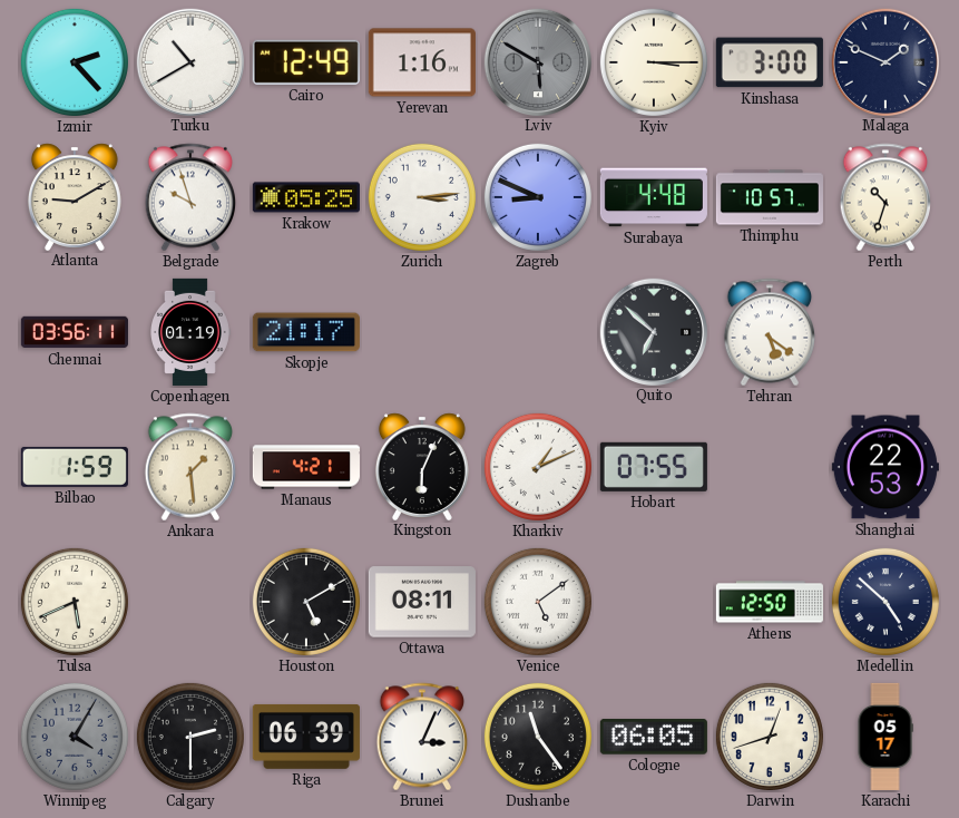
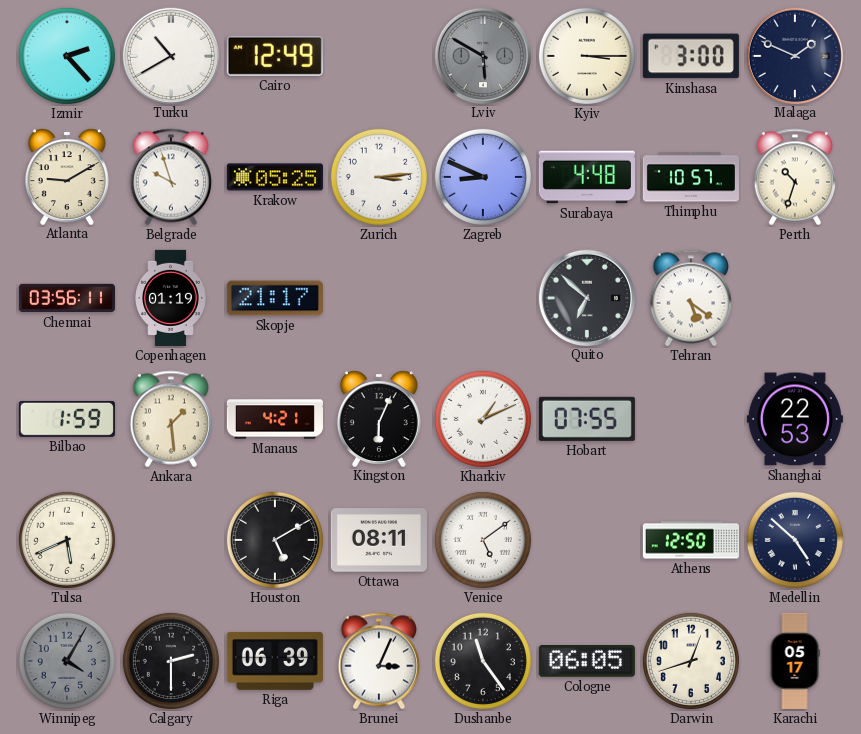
Yerevan: 1:16 -> none (422, 62)
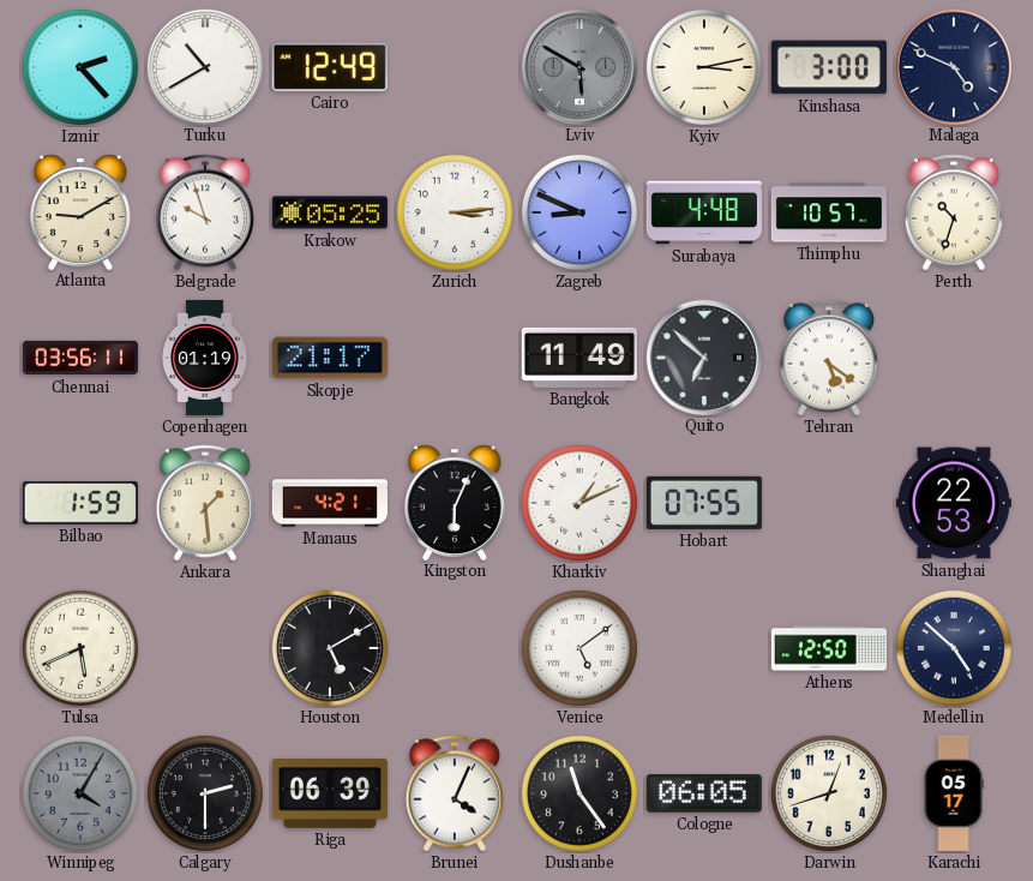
Kyiv: 3:15 -> 3:13 (704, 67)
Malaga: 1:49 -> 4:49 (953, 66)
Bangkok: none -> 11:49 (579, 358)
Ottawa: 08:11 -> none (379, 540)
Brunei: 3:04 -> 4:04 (454, 793)
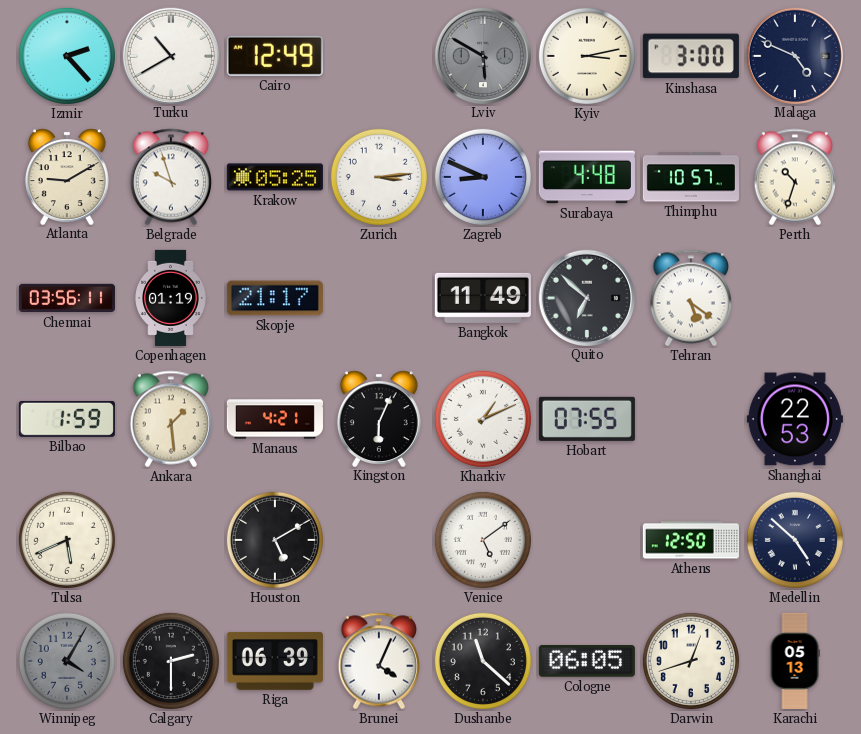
Dushanbe: 11:24 -> 11:22 (483, 661)
Karachi: 05:17 -> 05:13 (795, 661)
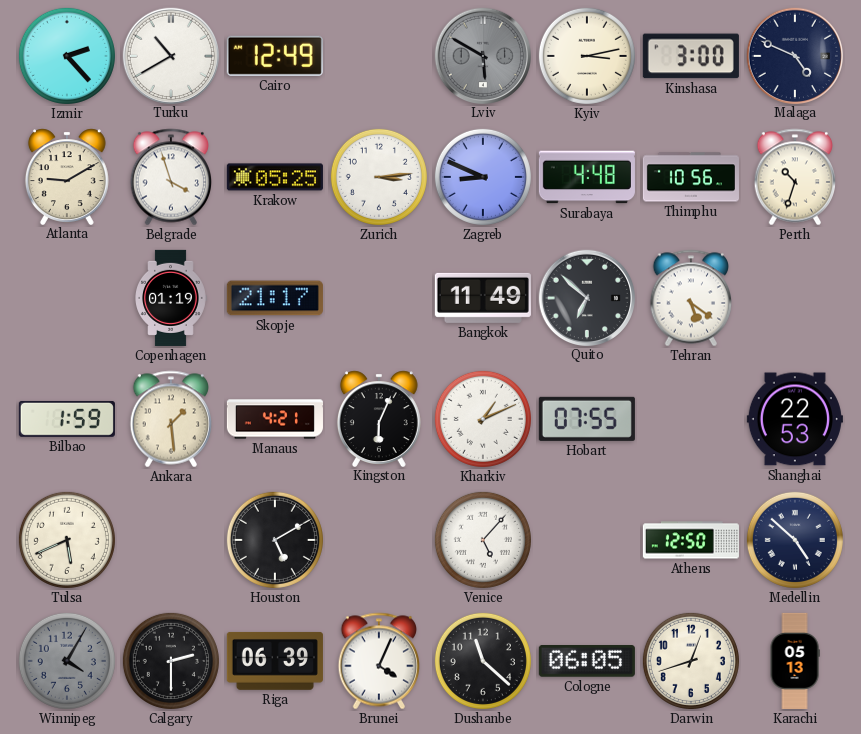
Belgrade: 9:57 -> 3:57 (170, 177)
Thimphu: 10:57 -> 10:56 (691, 177)
Chennai: 03:56 -> none (67, 298)
Venice: 5:09 -> 5:07 (483, 540)
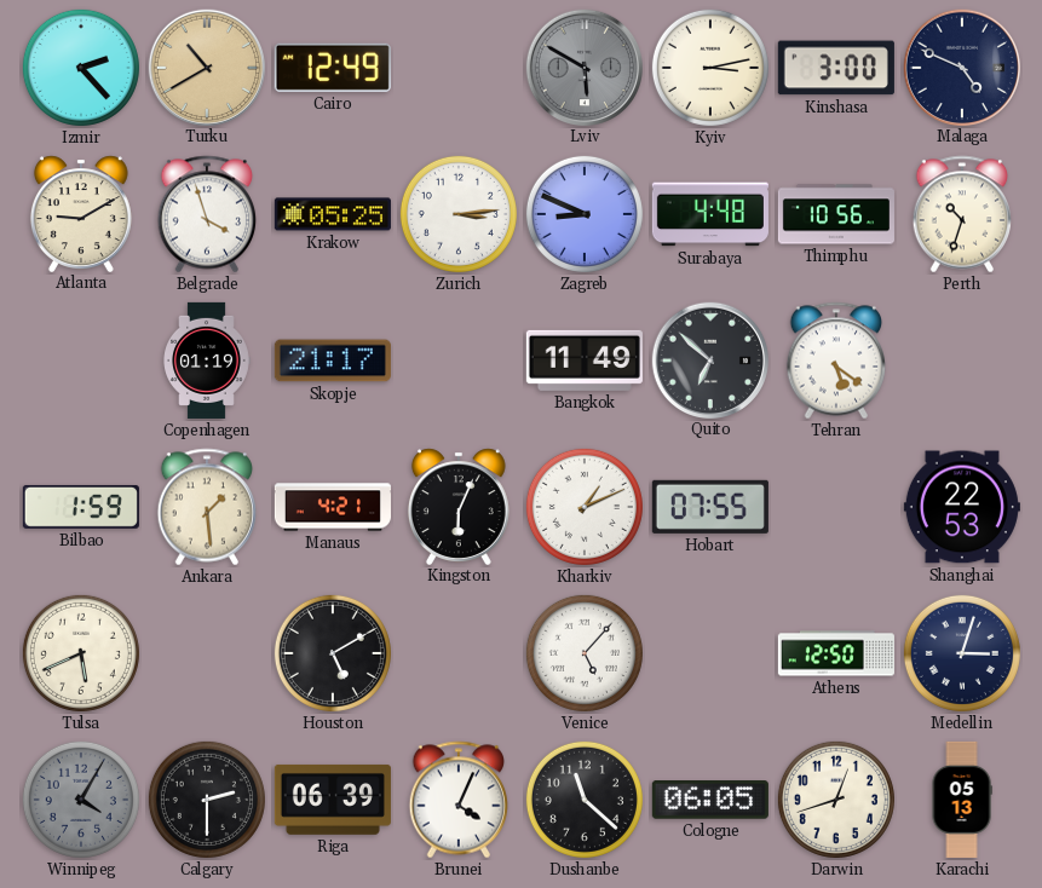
Turku dial: white -> champagne (206, 67)
Medellin: 4:52 -> 3:03 (962, 653)
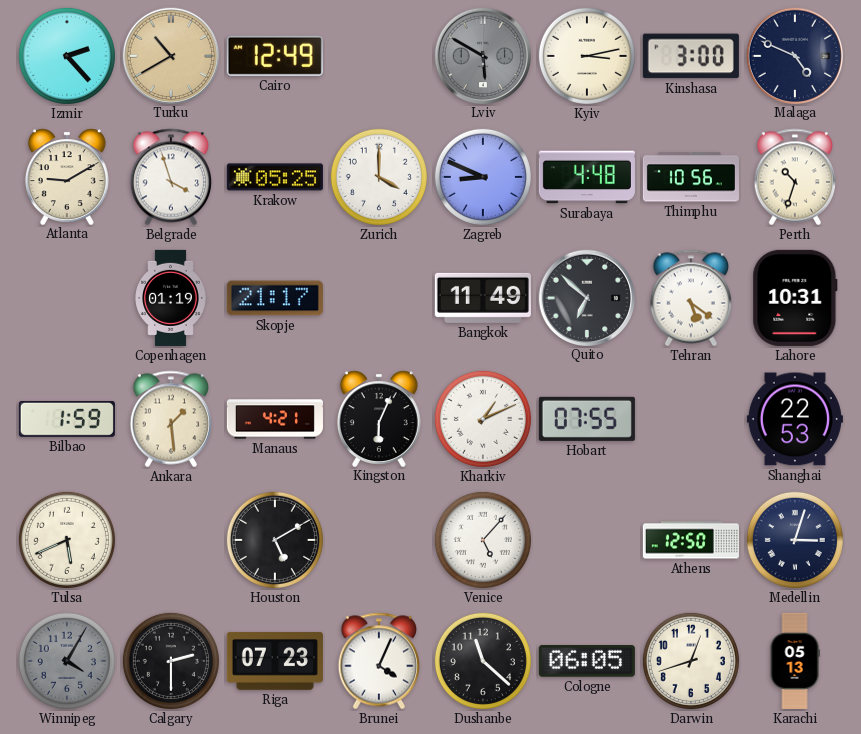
Zurich: 3:14 -> 4:00 (379, 177)
Lahore: none -> 10:31 (795, 298)
Riga: 06:39 -> 07:23 (275, 661)
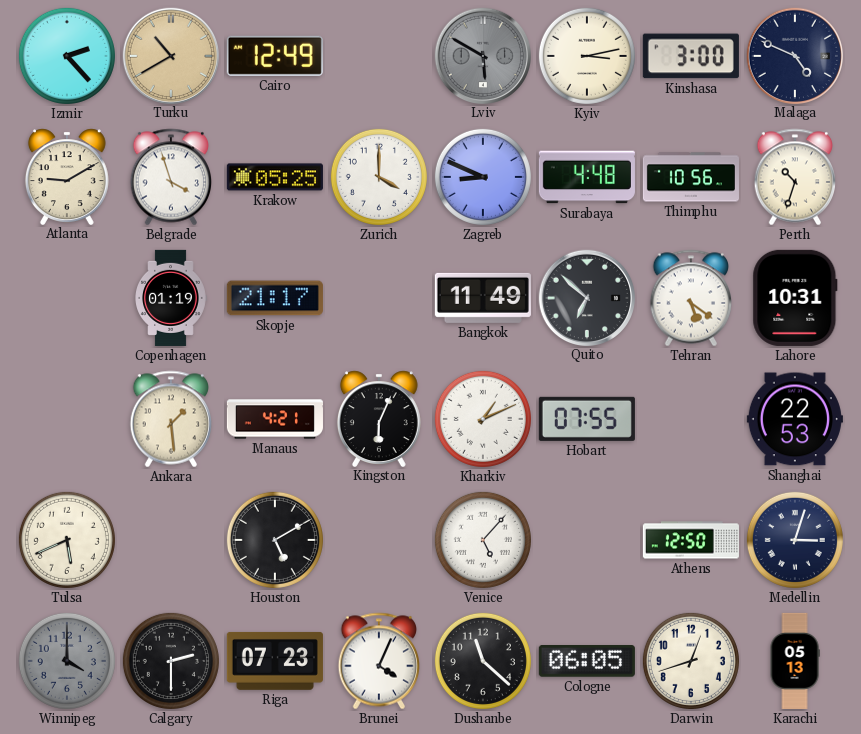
Bilbao: 1:59 -> none (67, 419)
Winnipeg: 4:05 -> 4:00 (67, 661)
